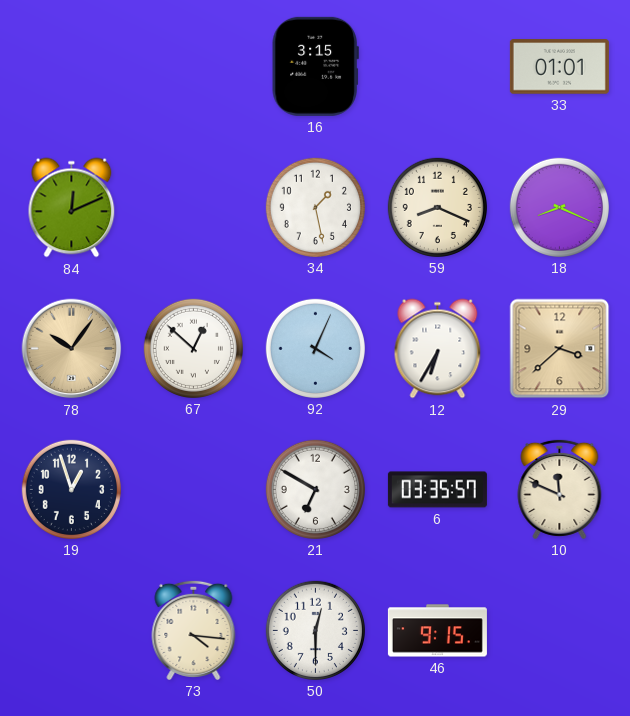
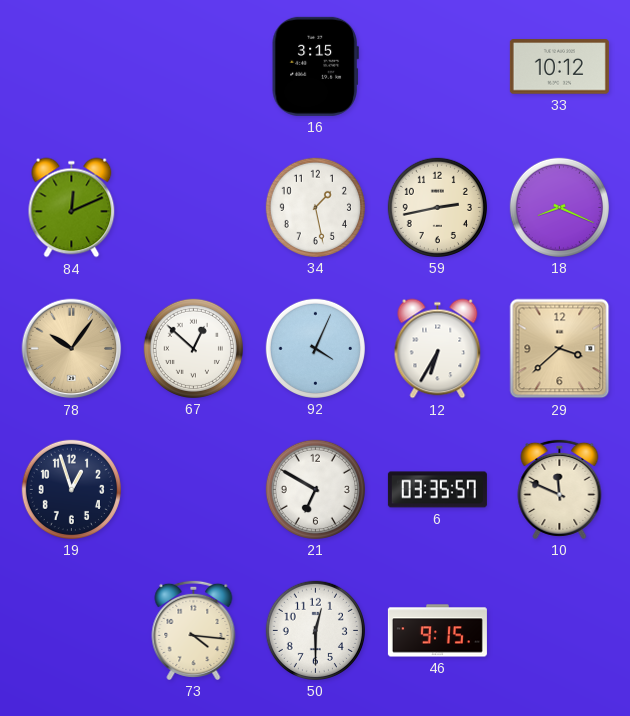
33: 01:01 -> 10:12 (559, 67)
59: 8:19 -> 2:43 (437, 207)
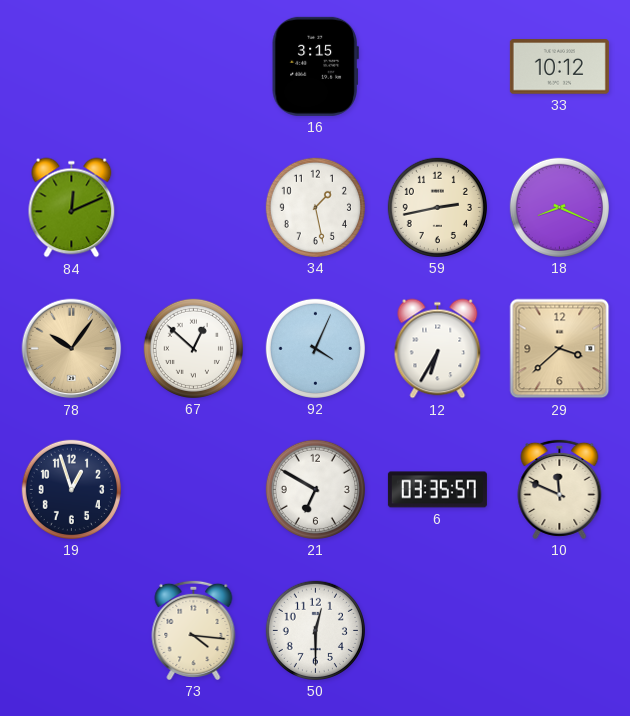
46: 9:15 -> none (437, 631)
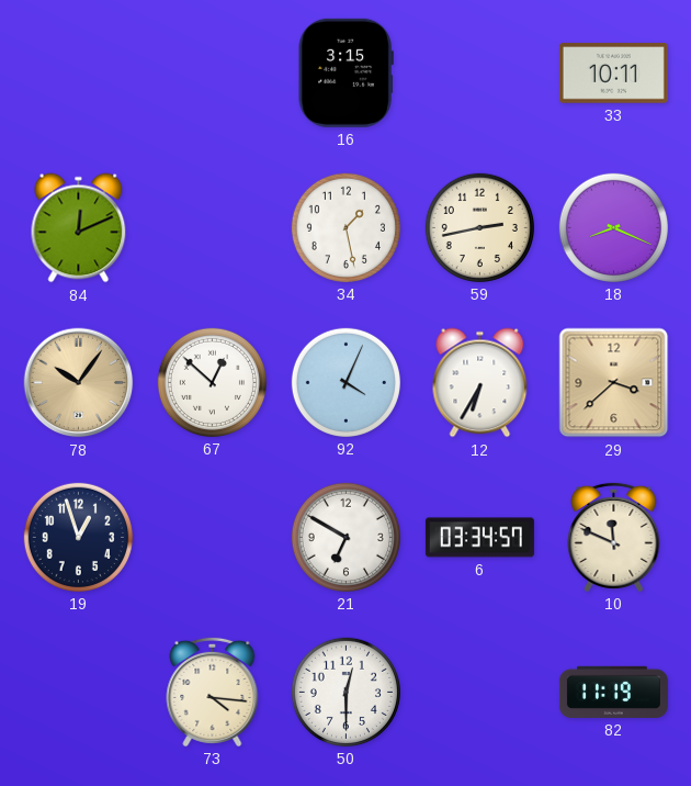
33: 10:12 -> 10:11 (613, 74)
6: 03:35 -> 03:34 (479, 538)
82: none -> 11:19 (613, 692)
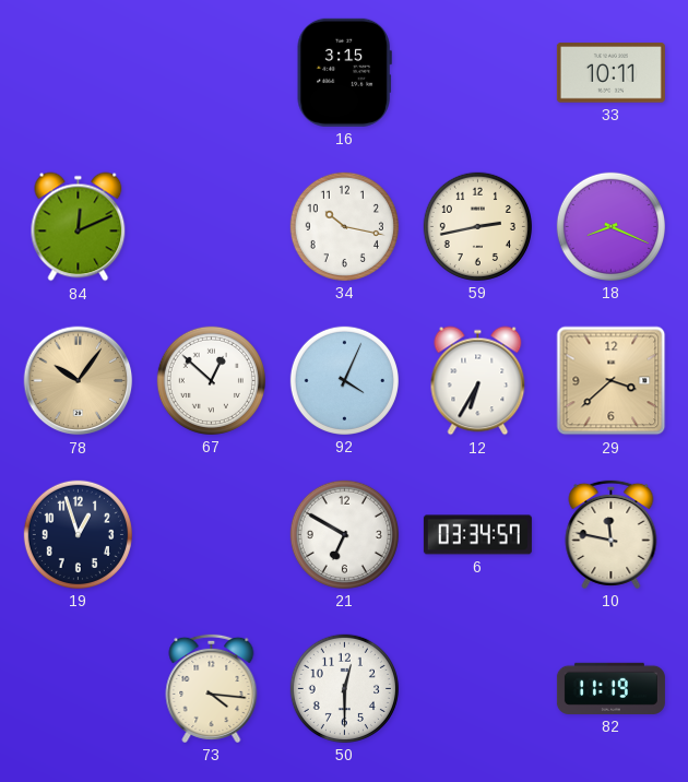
34: 1:28 -> 10:17 (344, 226)
10: 11:49 -> 11:47 (612, 534)
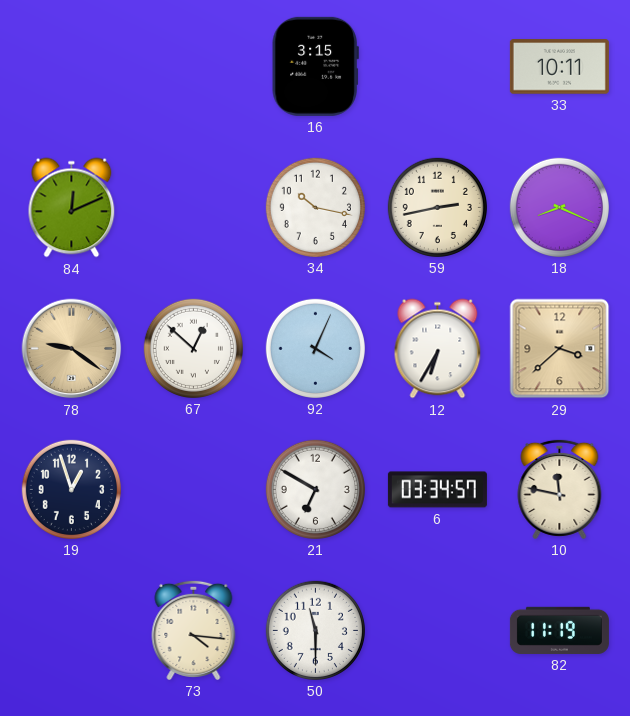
78: 10:06 -> 9:21 (72, 349)
50: 12:30 -> 11:30 (315, 630)
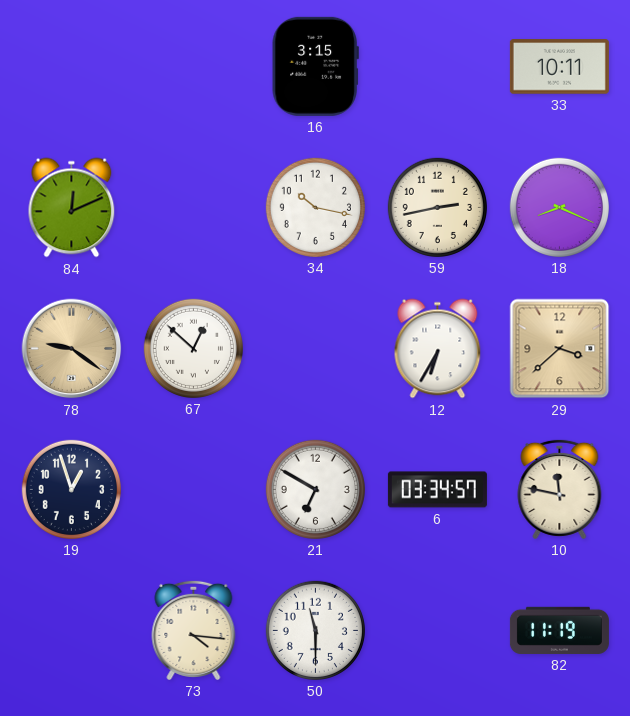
92: 4:04 -> none (315, 348)
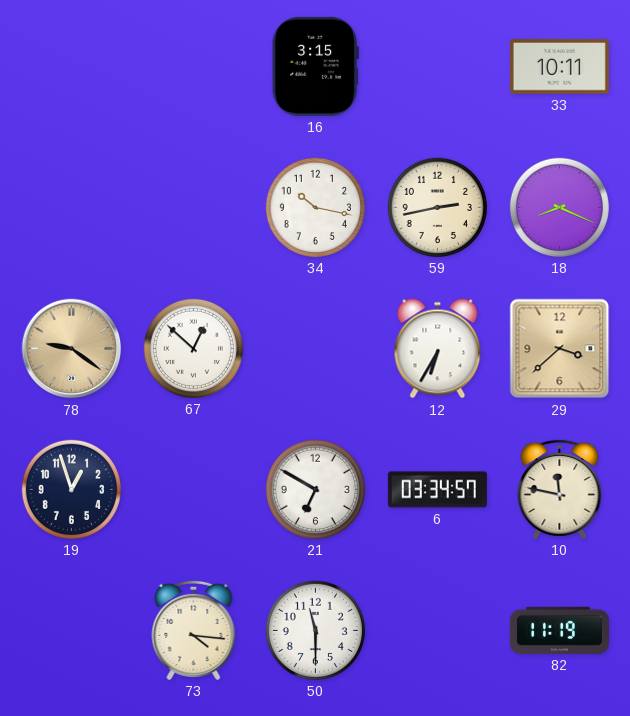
84: 12:11 -> none (72, 208)
